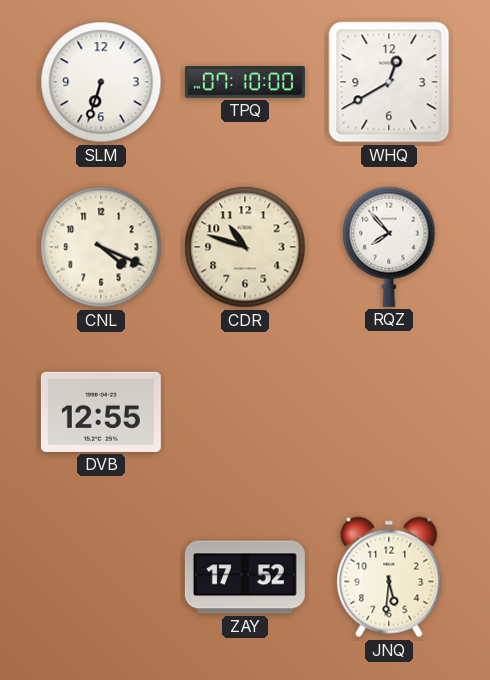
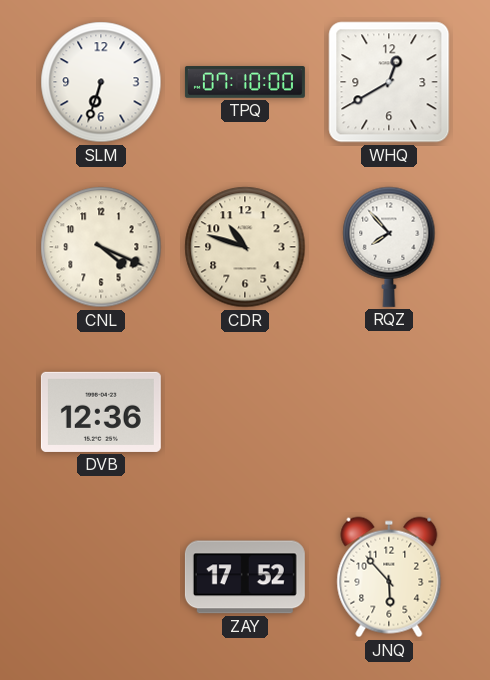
DVB: 12:55 -> 12:36 (101, 412)
JNQ: 5:31 -> 5:53 (389, 577)
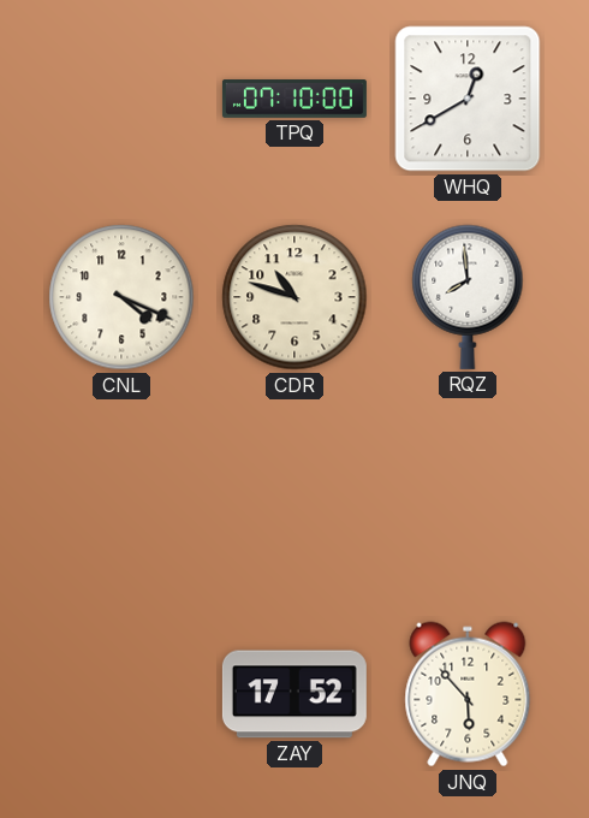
SLM: 6:33 -> none (101, 82)
RQZ: 7:53 -> 7:59 (468, 297)
DVB: 12:36 -> none (101, 412)
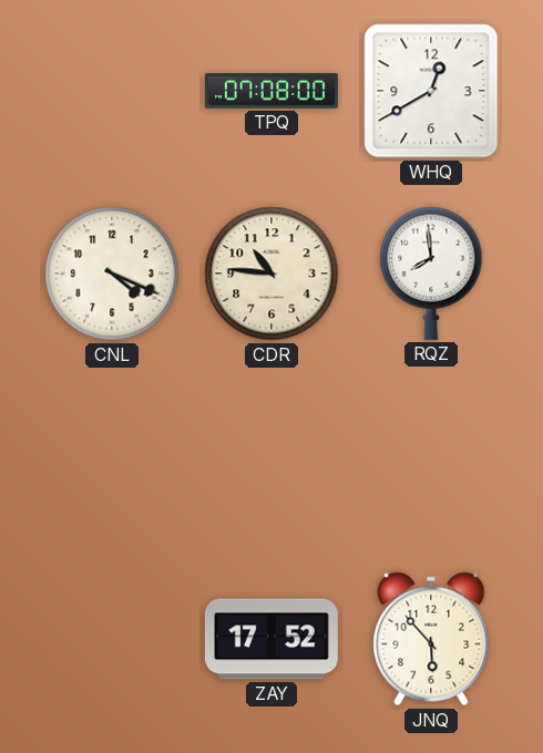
TPQ: 07:10 -> 07:08 (271, 91)
CDR: 10:48 -> 10:46 (271, 274)
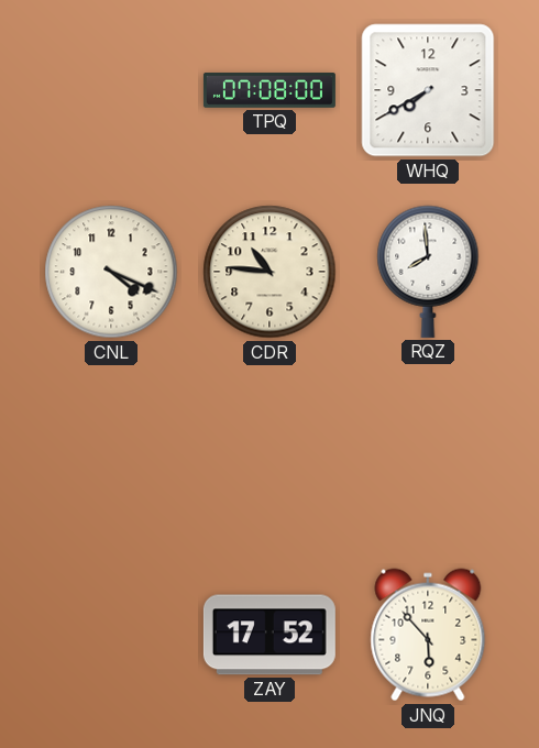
WHQ: 12:40 -> 7:40 (428, 90)
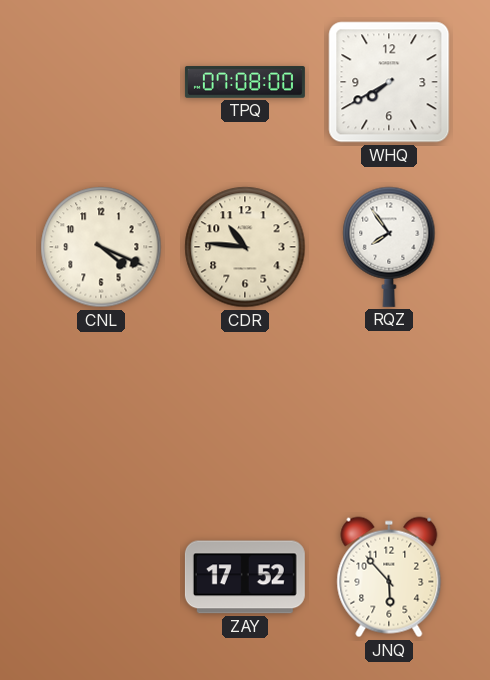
RQZ: 7:59 -> 7:54 (389, 247)
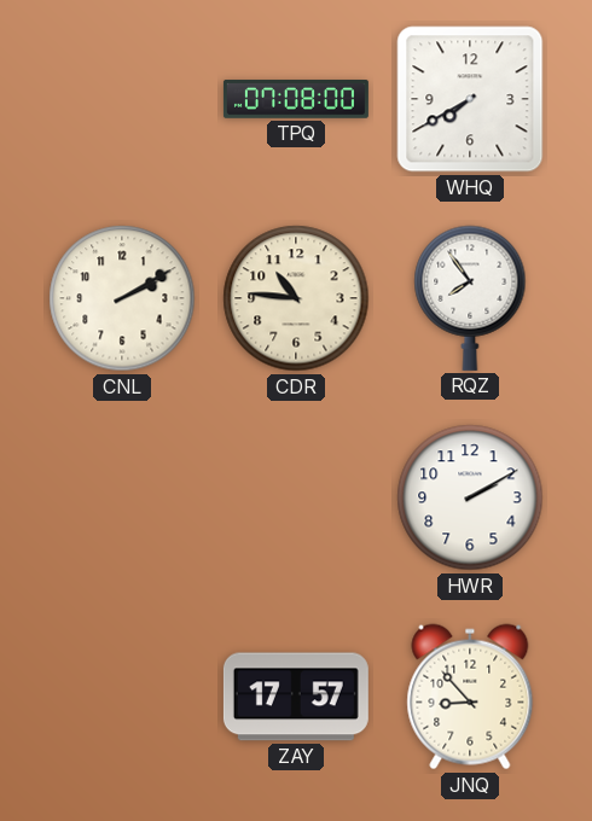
CNL: 4:19 -> 2:10 (122, 298)
HWR: none -> 2:10 (470, 497)
ZAY: 17:52 -> 17:57 (296, 697)
JNQ: 5:53 -> 8:53 (470, 697)
